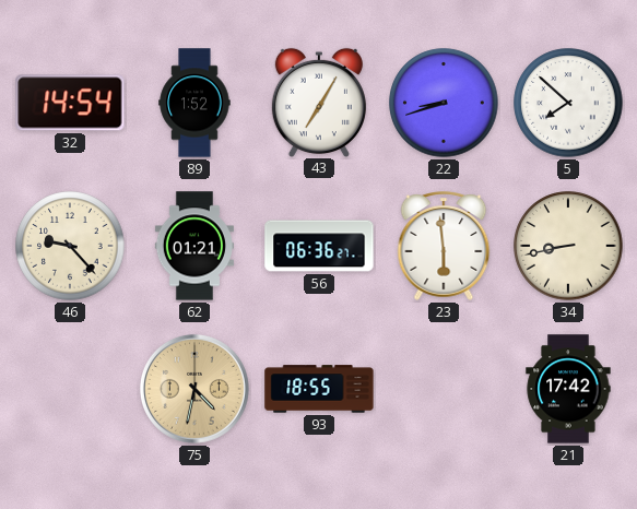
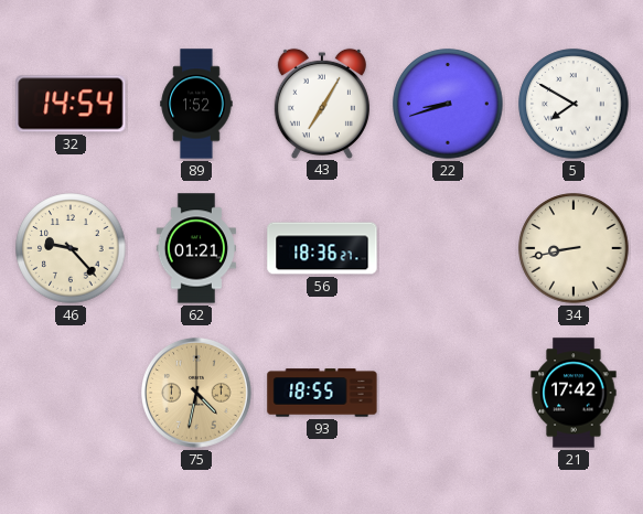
5: 7:52 -> 7:50 (574, 104)
56: 06:36 -> 18:36 (322, 248)
23: 5:59 -> none (444, 246)
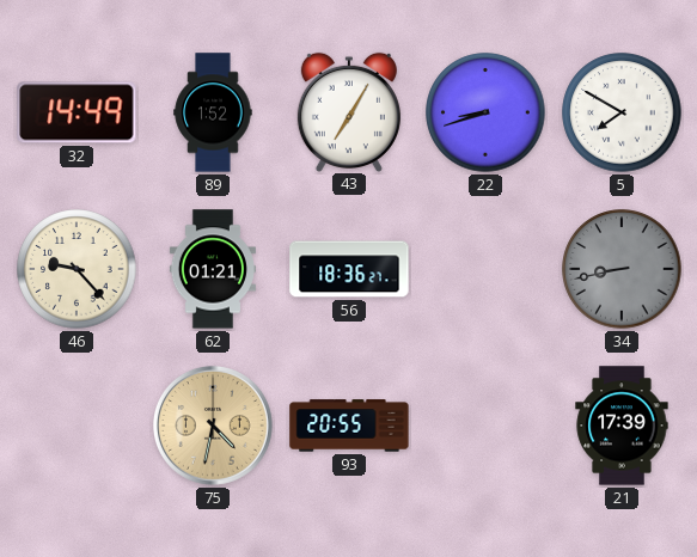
32: 14:54 -> 14:49 (77, 112)
34 dial: cream -> grey (622, 269)
93: 18:55 -> 20:55 (349, 426)
21: 17:42 -> 17:39 (622, 426)
